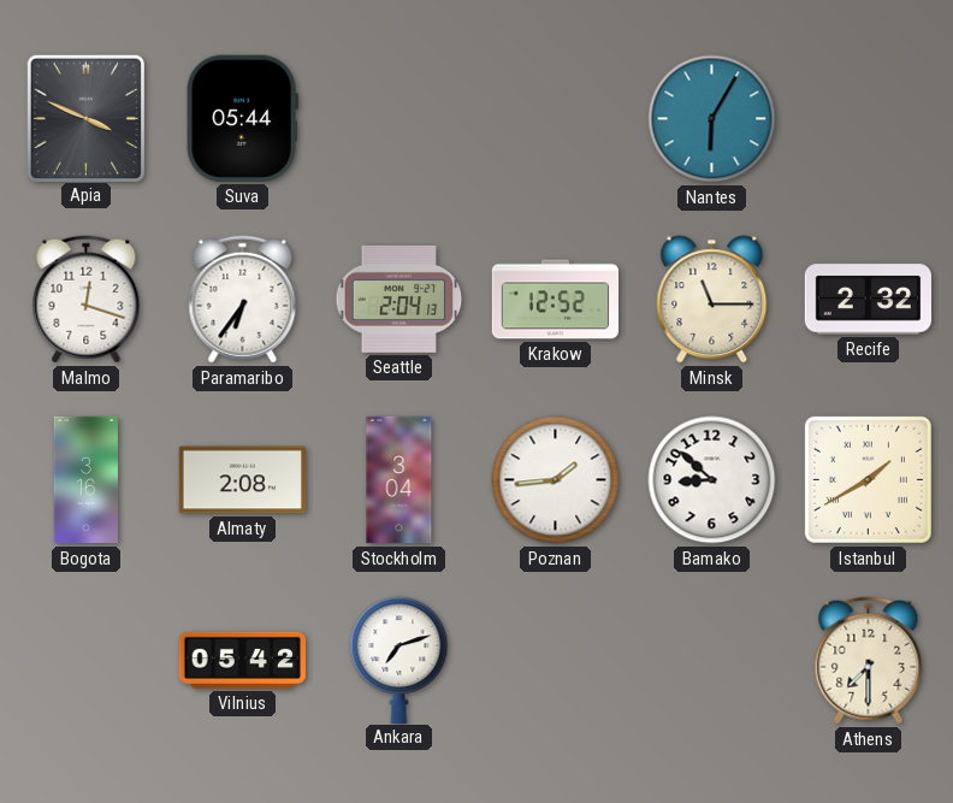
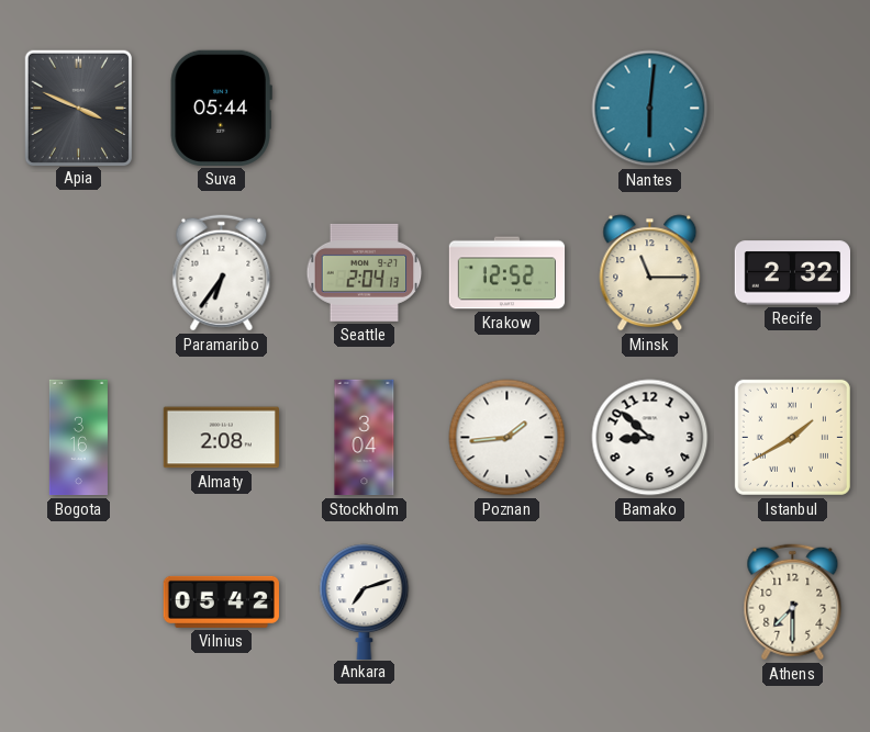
Nantes: 6:05 -> 6:01 (650, 109)
Malmo: 12:18 -> none (87, 300)
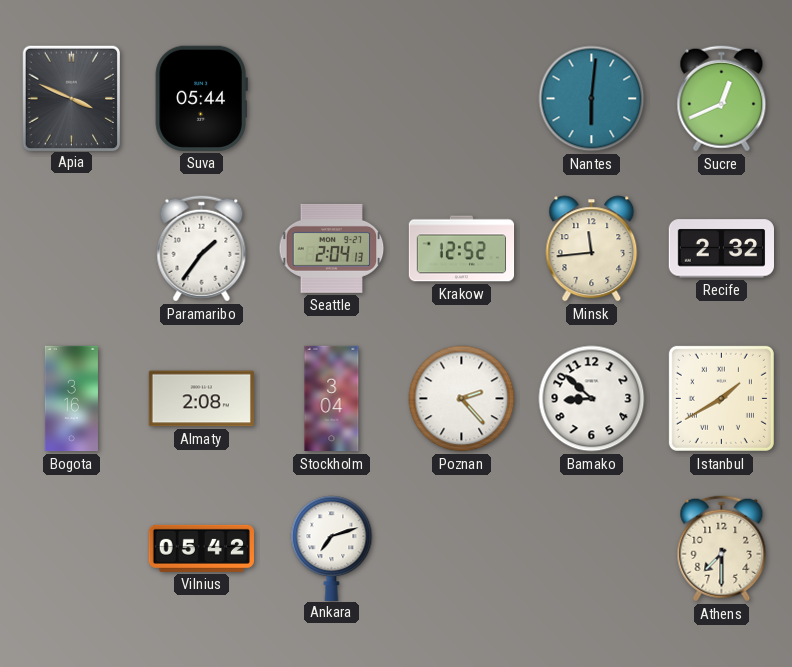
Sucre: none -> 12:41 (722, 99)
Paramaribo: 6:36 -> 1:36 (202, 249)
Minsk: 11:15 -> 11:44 (592, 249)
Poznan: 1:44 -> 2:23 (462, 399)
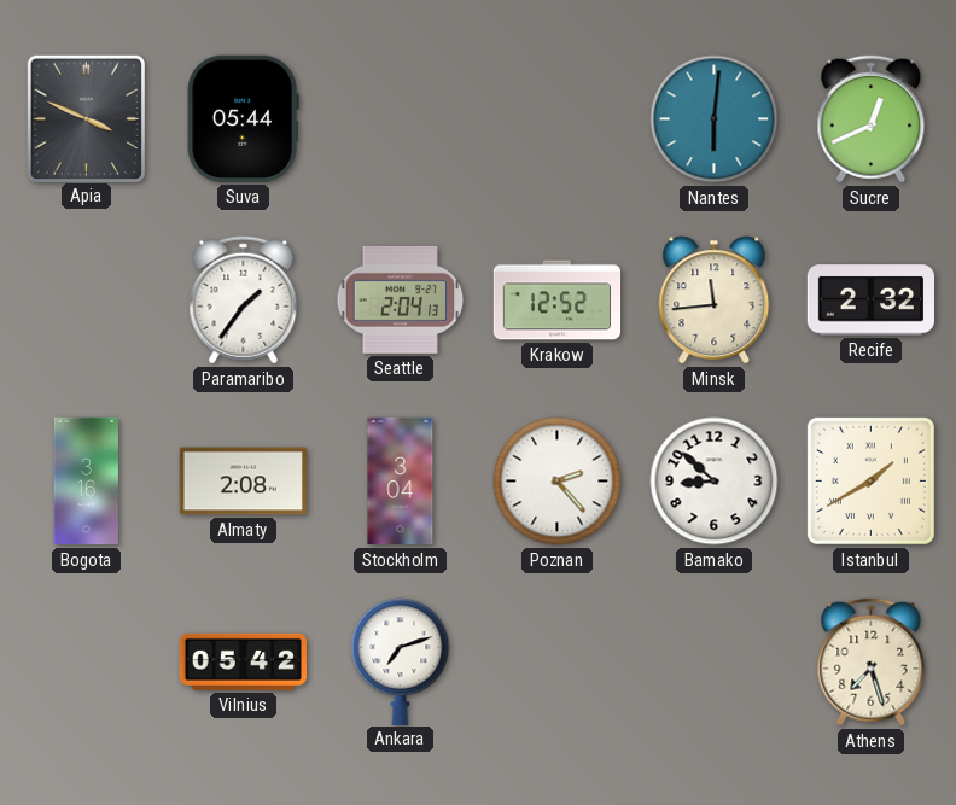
Athens: 7:30 -> 7:27 (872, 663)
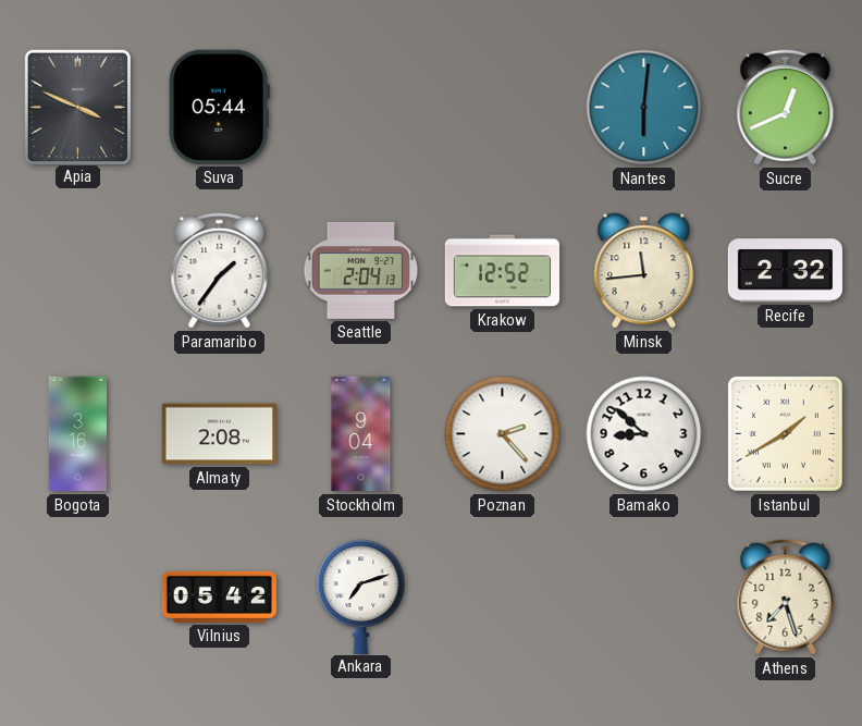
Stockholm: 3:04 -> 9:04 (361, 434)
